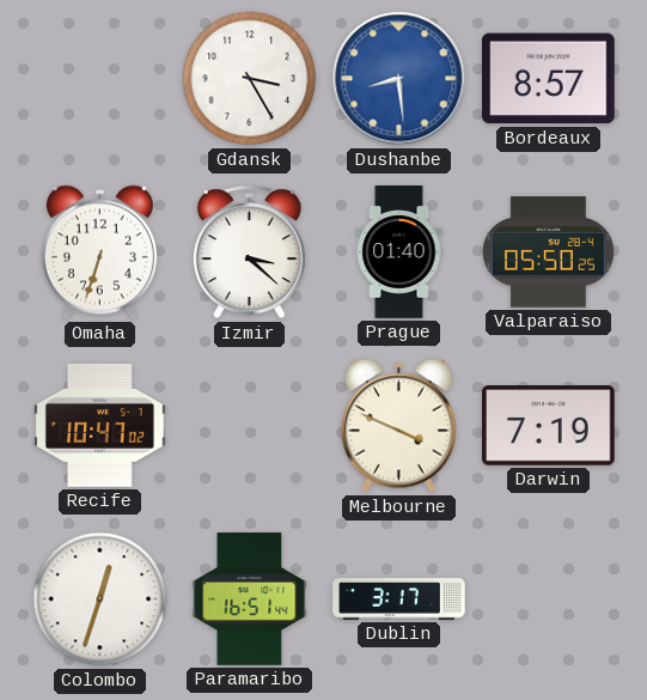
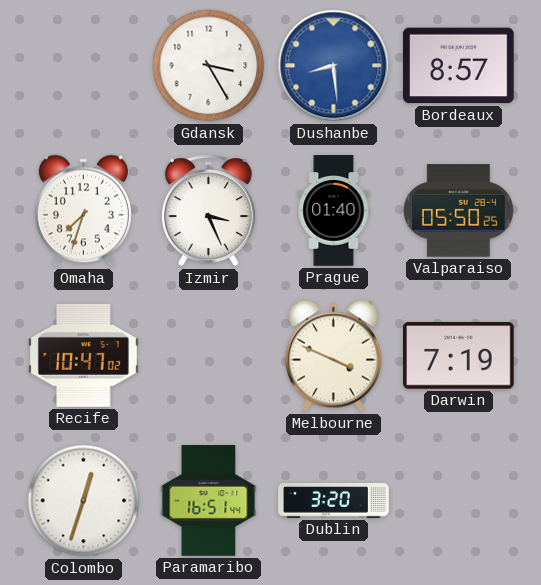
Omaha: 6:33 -> 7:33 (83, 211)
Izmir: 3:22 -> 3:26 (208, 211)
Dublin: 3:17 -> 3:20 (334, 501)
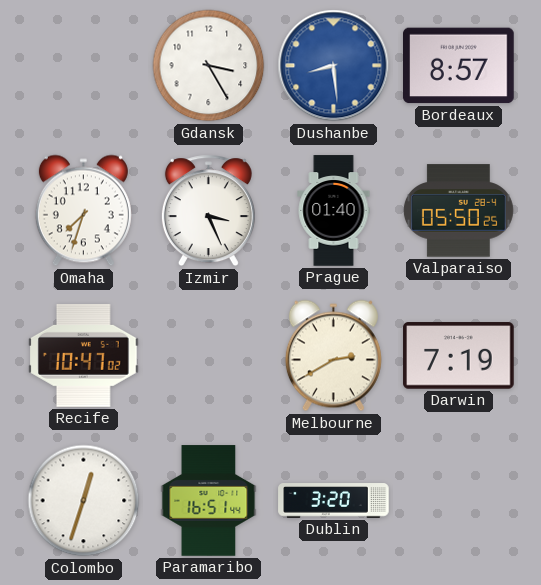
Melbourne: 3:49 -> 2:40 (333, 356)
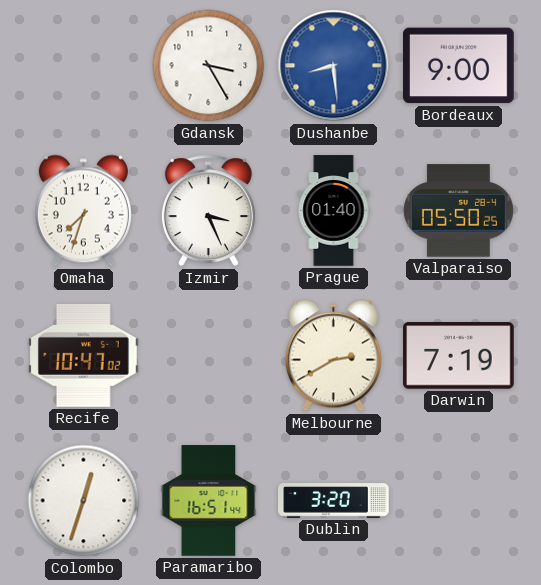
Bordeaux: 8:57 -> 9:00 (459, 66)
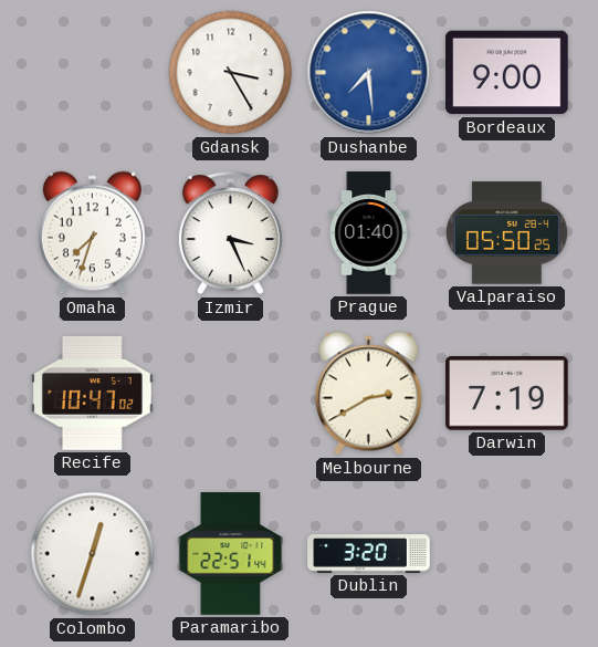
Dushanbe: 8:29 -> 7:29 (369, 73)
Paramaribo: 16:51 -> 22:51 (231, 554)
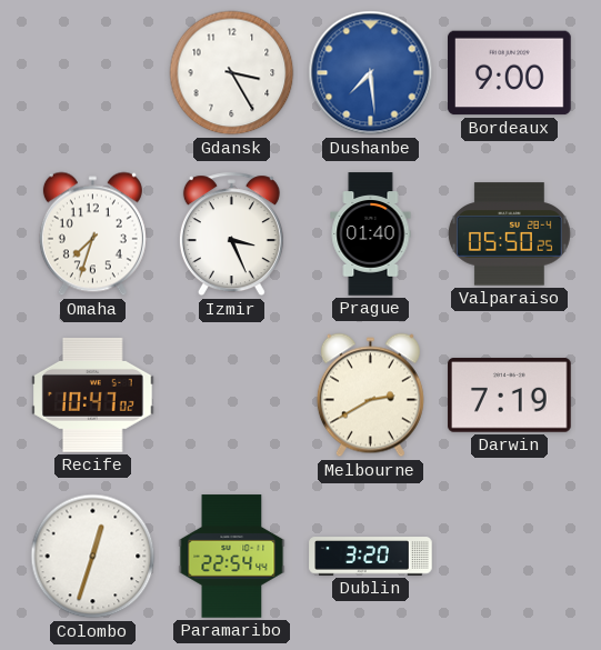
Paramaribo: 22:51 -> 22:54 (232, 557)
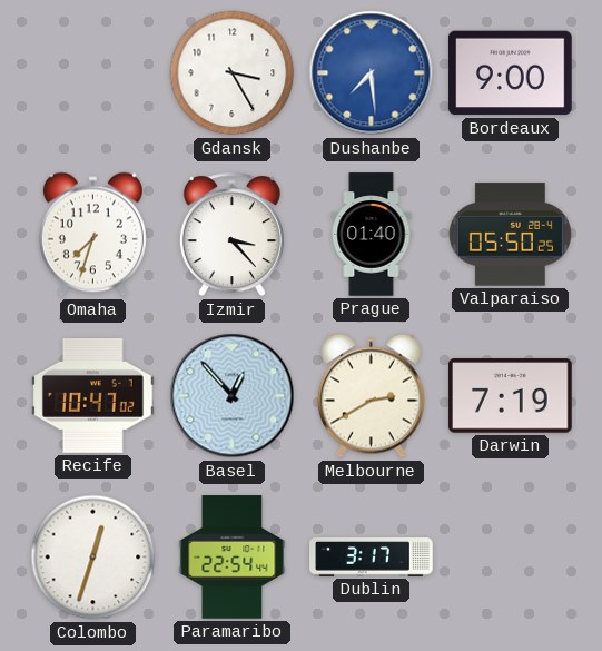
Izmir: 3:26 -> 3:23 (231, 235)
Basel: none -> 12:53 (233, 396)
Dublin: 3:20 -> 3:17 (372, 558)
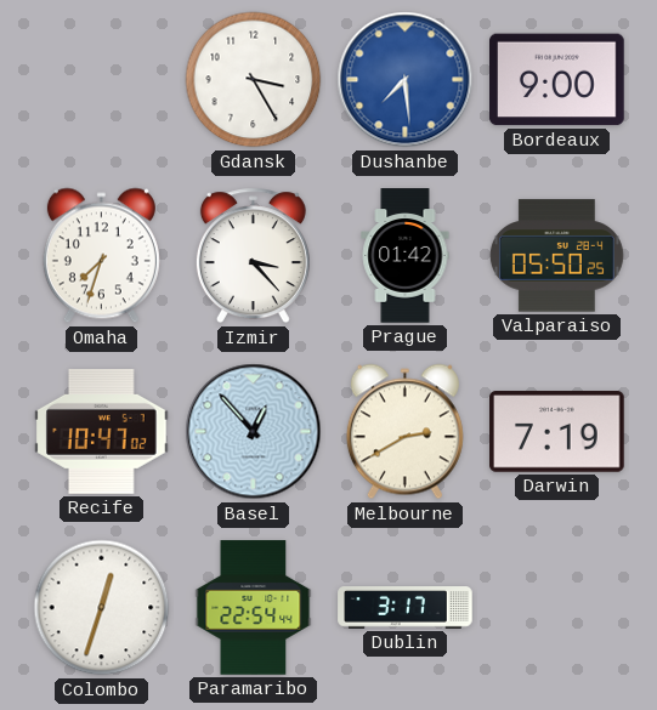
Prague: 01:40 -> 01:42 (406, 256)
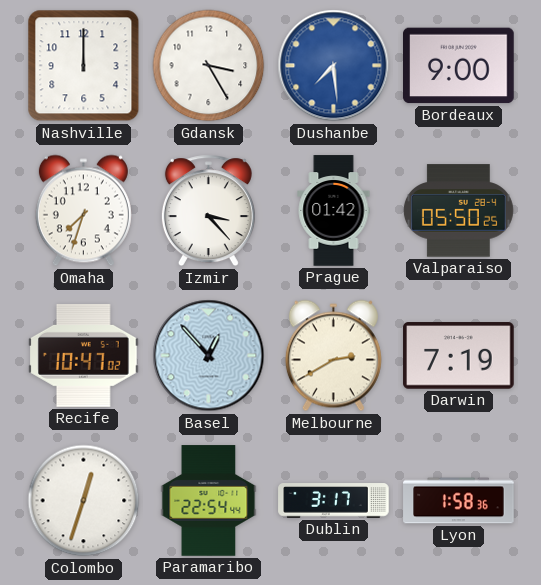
Nashville: none -> 12:00 (84, 66)
Lyon: none -> 1:58 (459, 501)
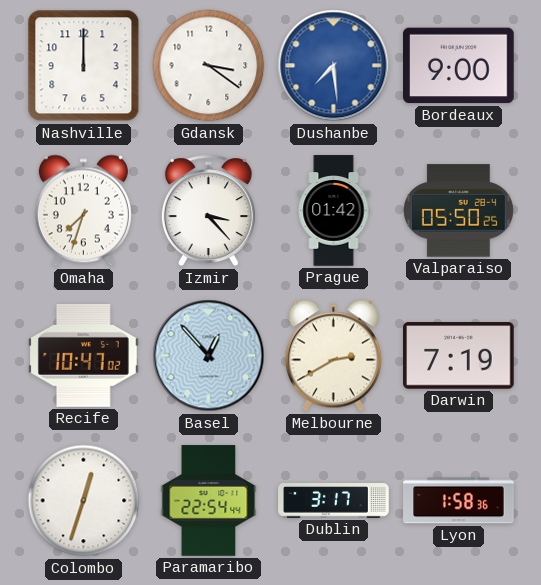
Gdansk: 3:25 -> 3:21 (209, 66)
